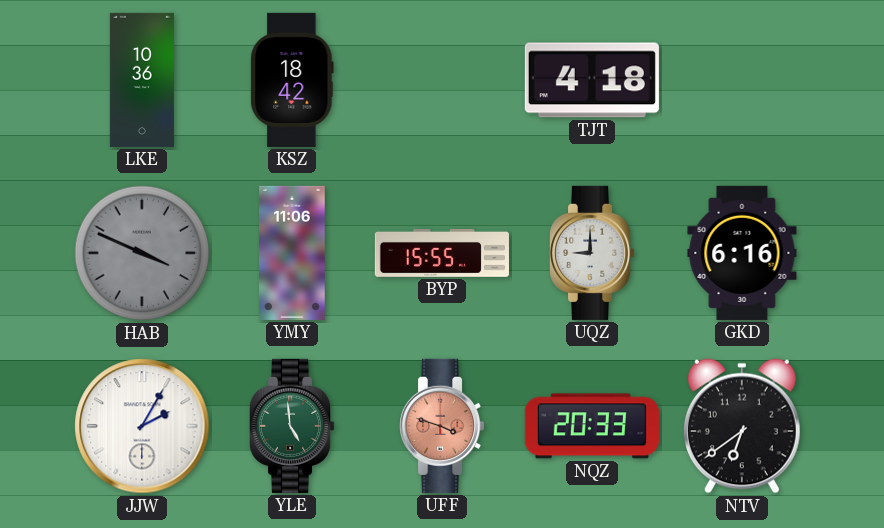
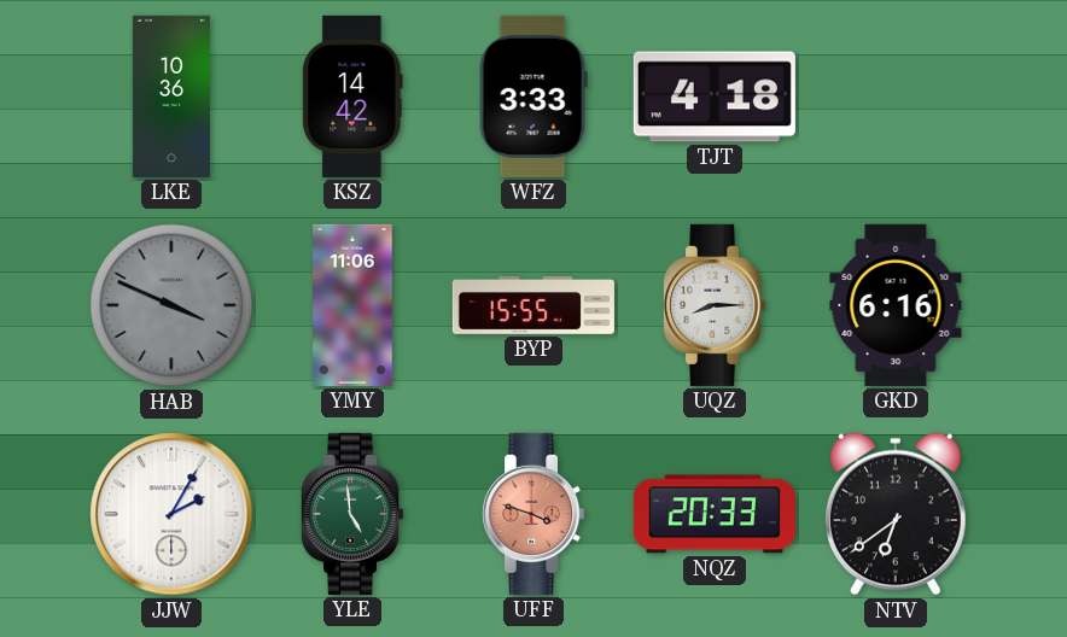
KSZ: 18:42 -> 14:42 (352, 97)
WFZ: none -> 3:33 (533, 97)
UQZ: 9:00 -> 8:15 (716, 305)
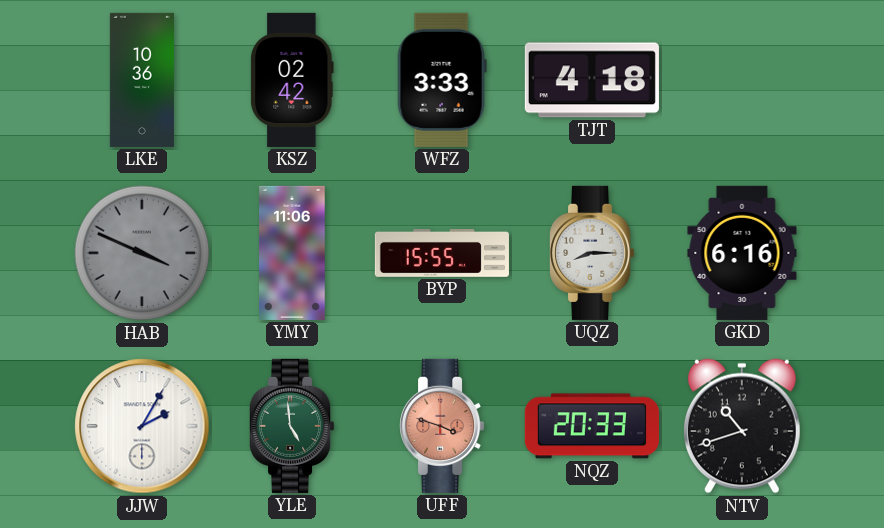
KSZ: 14:42 -> 02:42 (292, 80)
NTV: 6:39 -> 10:42 (742, 426)
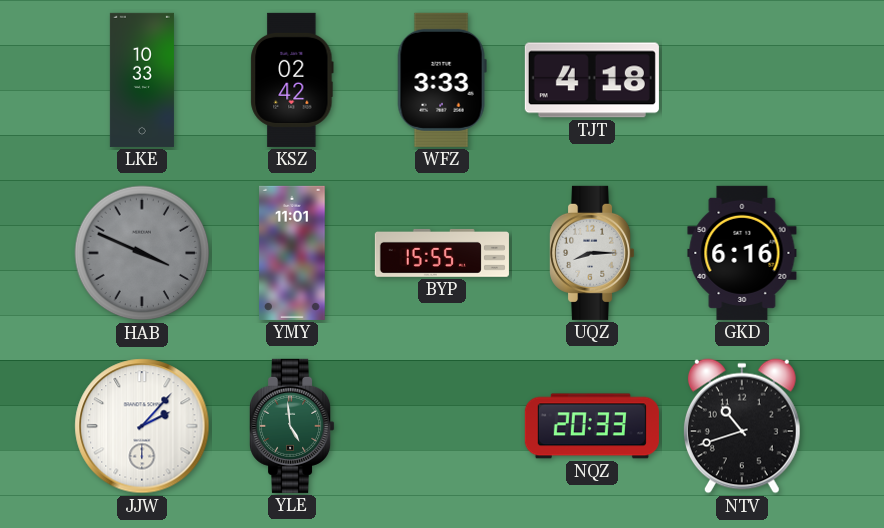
LKE: 10:36 -> 10:33 (142, 80)
YMY: 11:06 -> 11:01 (292, 253)
JJW: 2:05 -> 2:07 (142, 426)
UFF: 3:48 -> none (443, 426)
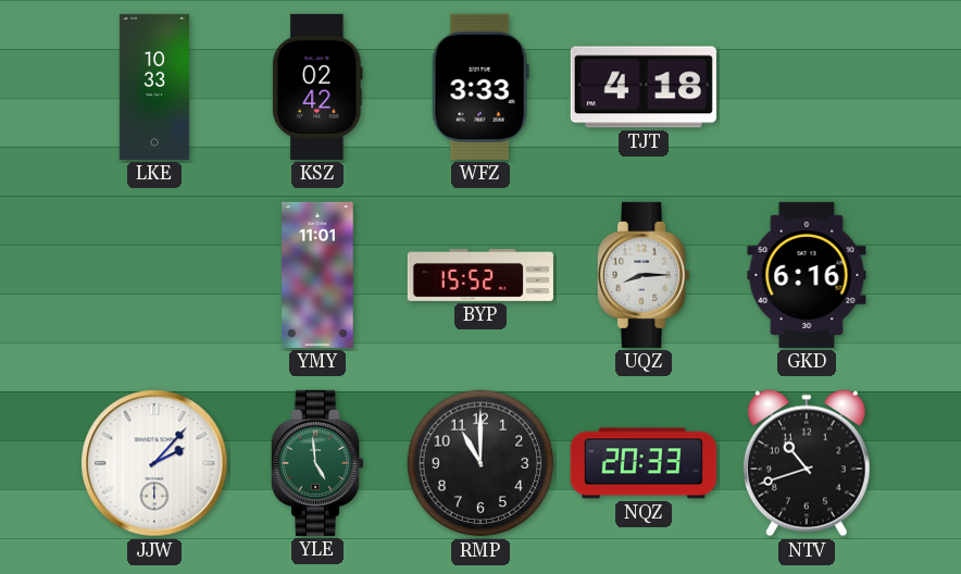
HAB: 3:49 -> none (142, 253)
BYP: 15:55 -> 15:52 (480, 275)
RMP: none -> 11:00 (480, 463)
